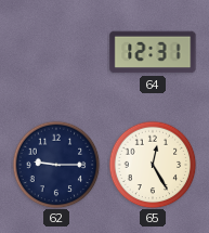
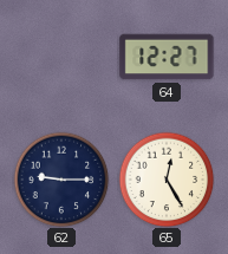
64: 12:31 -> 12:27 (167, 57)
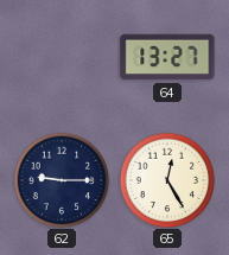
64: 12:27 -> 13:27 (167, 57)
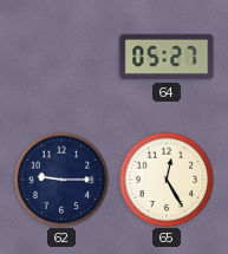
64: 13:27 -> 05:27 (167, 57)
